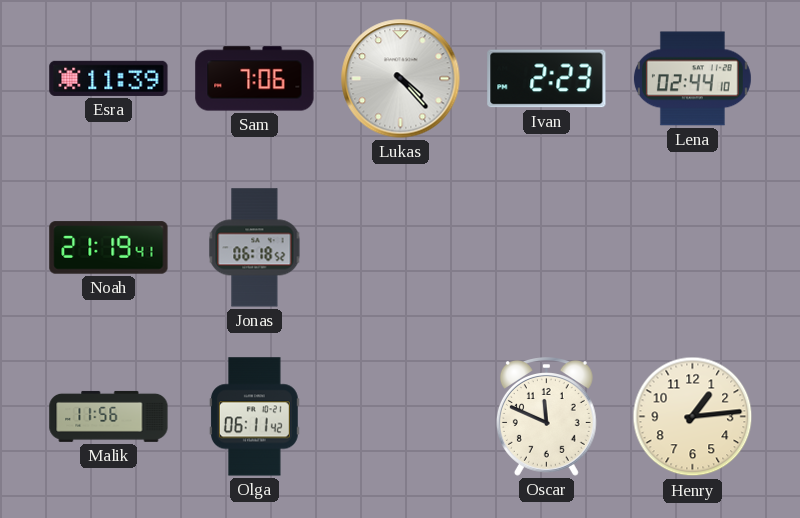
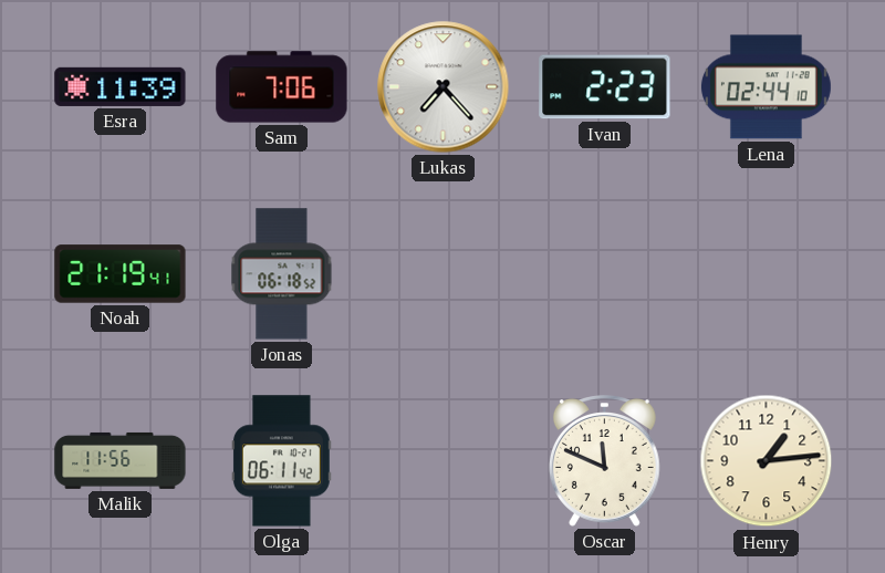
Lukas: 4:23 -> 7:23 (444, 87)
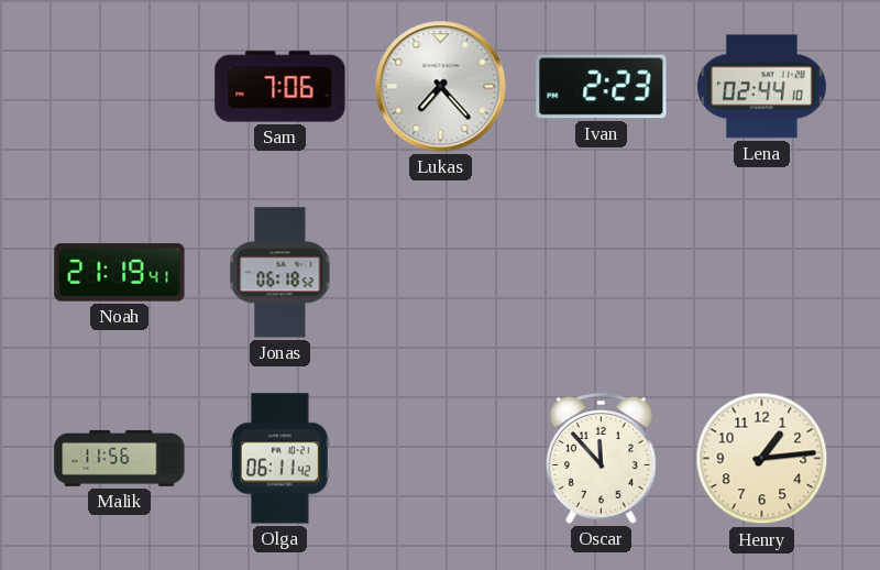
Esra: 11:39 -> none (121, 86)
Oscar: 11:49 -> 11:53 (601, 459)
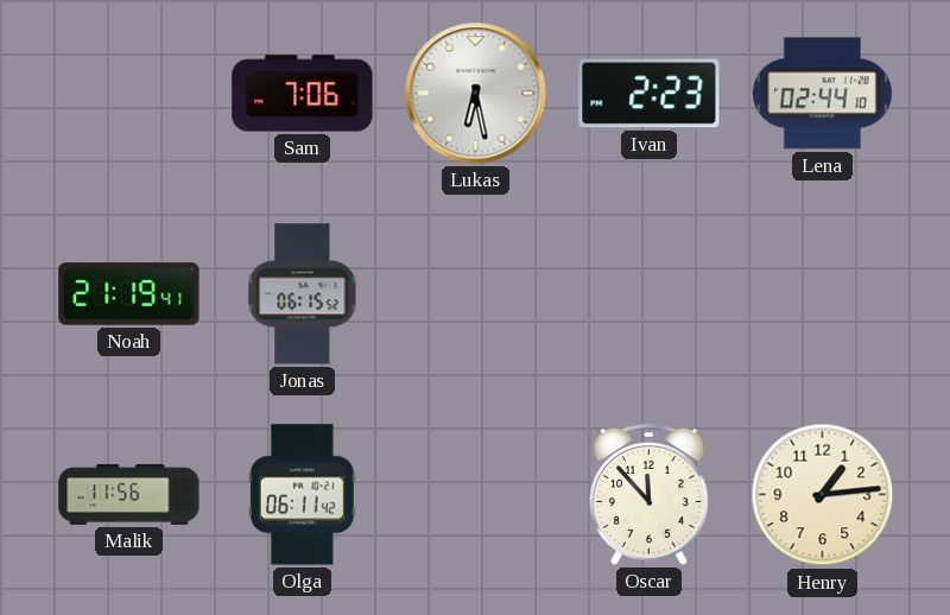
Lukas: 7:23 -> 6:28 (476, 94)
Jonas: 06:18 -> 06:15 (303, 294)
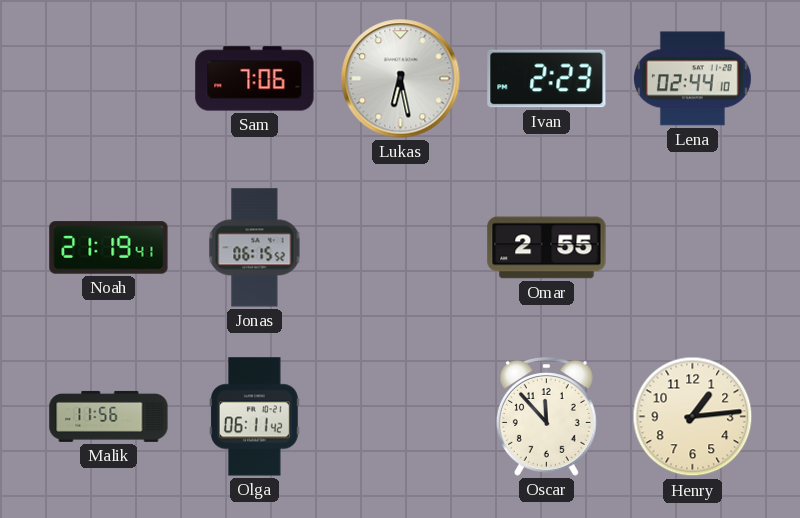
Omar: none -> 2:55 (547, 248)
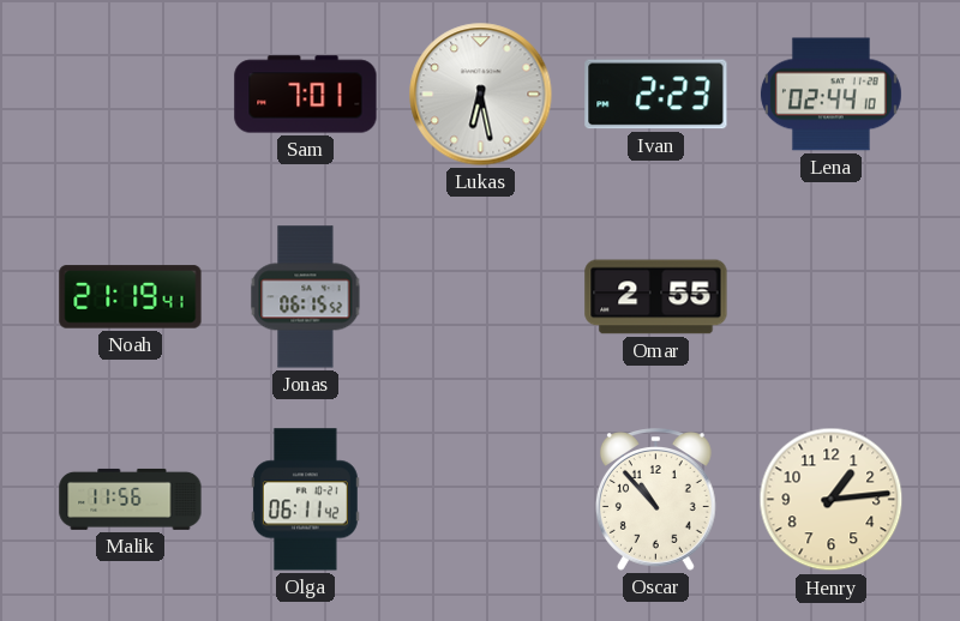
Sam: 7:06 -> 7:01 (306, 95)
Oscar: 11:53 -> 10:53 (655, 500)
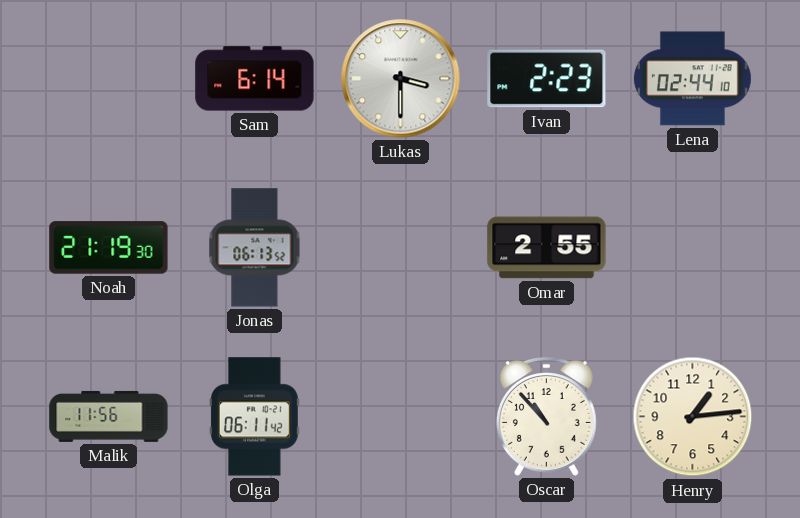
Sam: 7:01 -> 6:14 (255, 79)
Lukas: 6:28 -> 3:30 (401, 79)
Noah: 21:19:41 -> 21:19:30 (109, 248)
Jonas: 06:15 -> 06:13 (255, 248)
